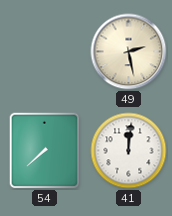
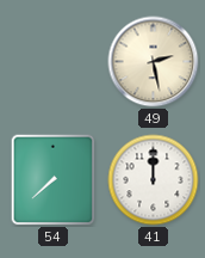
41: 12:01 -> 12:00 (154, 180)
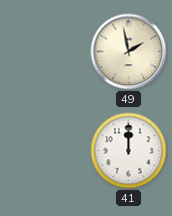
49: 2:28 -> 1:58 (129, 52)
54: 7:38 -> none (54, 180)
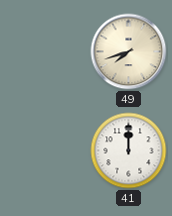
49: 1:58 -> 7:42 (129, 52)
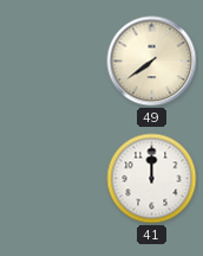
49: 7:42 -> 7:39 (152, 62)
